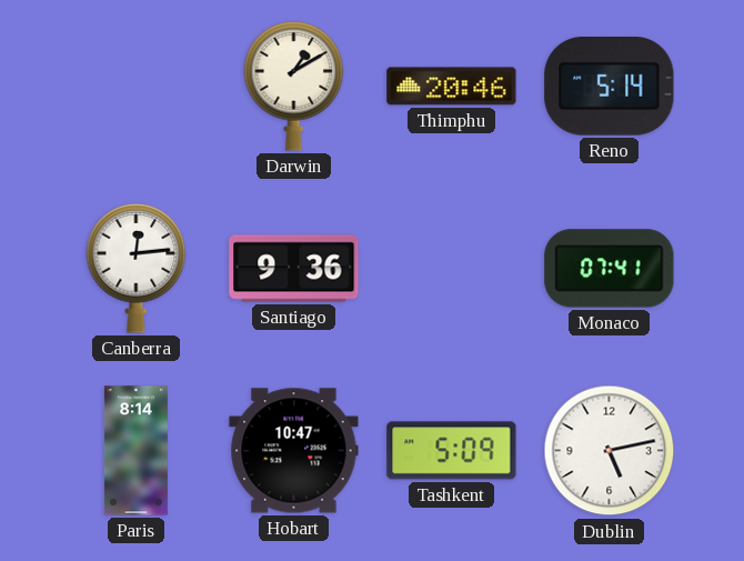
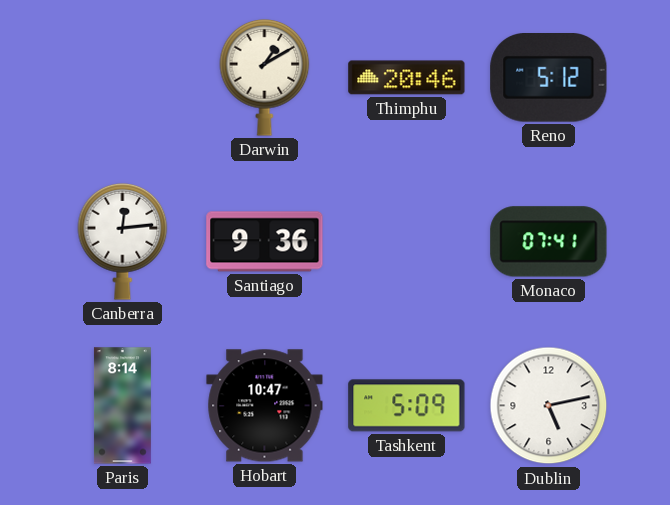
Reno: 5:14 -> 5:12 (549, 78)
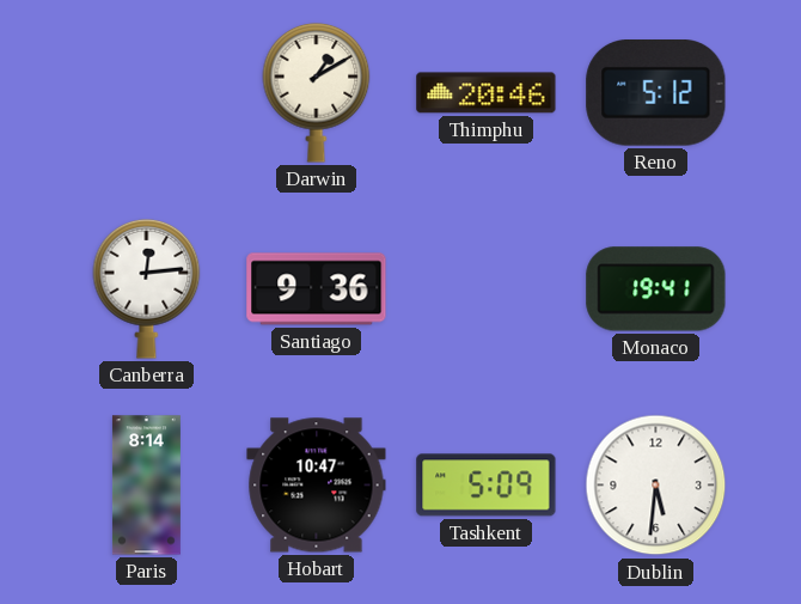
Monaco: 07:41 -> 19:41 (656, 289)
Dublin: 5:13 -> 5:31 (656, 486)
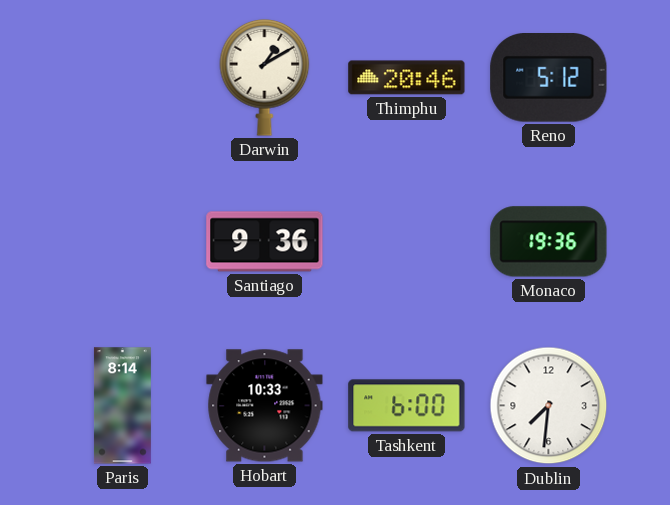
Canberra: 12:14 -> none (147, 288)
Monaco: 19:41 -> 19:36 (549, 242)
Hobart: 10:47 -> 10:33 (265, 406)
Tashkent: 5:09 -> 6:00 (407, 406)
Dublin: 5:31 -> 7:31 (549, 406)
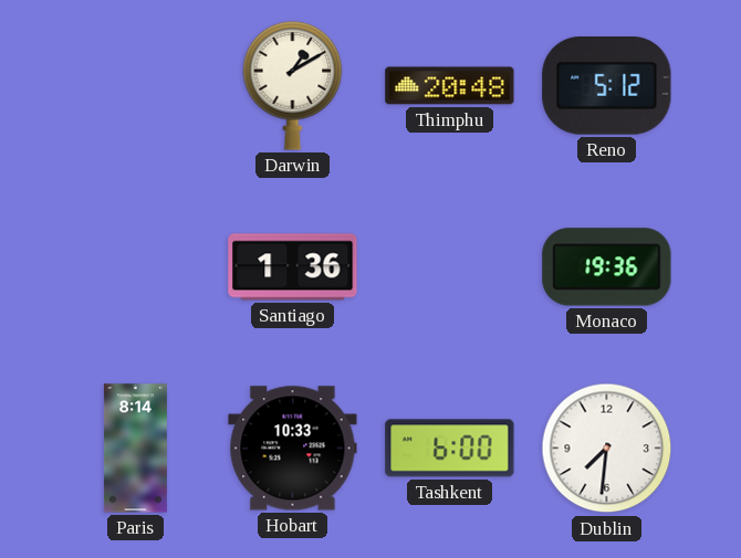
Thimphu: 20:46 -> 20:48 (450, 86)
Santiago: 9:36 -> 1:36 (293, 267)
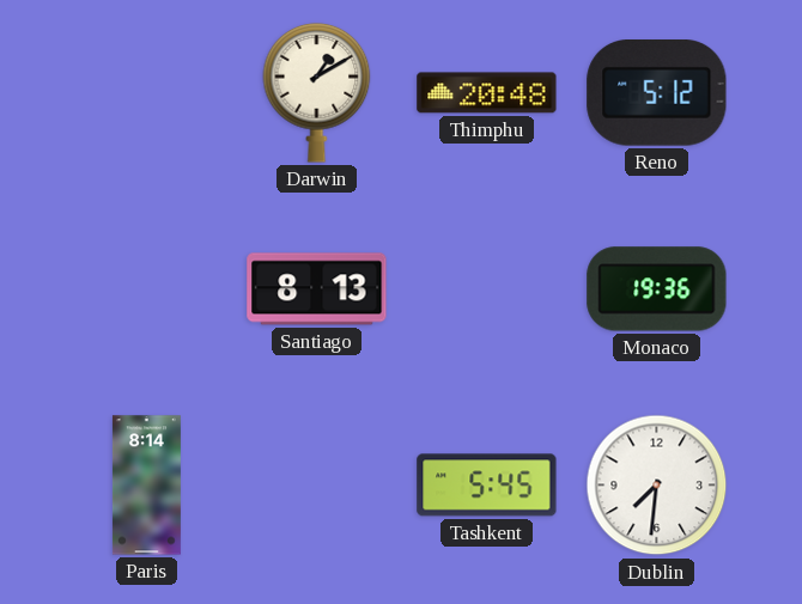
Santiago: 1:36 -> 8:13 (317, 289)
Hobart: 10:33 -> none (293, 449)
Tashkent: 6:00 -> 5:45 (487, 486)
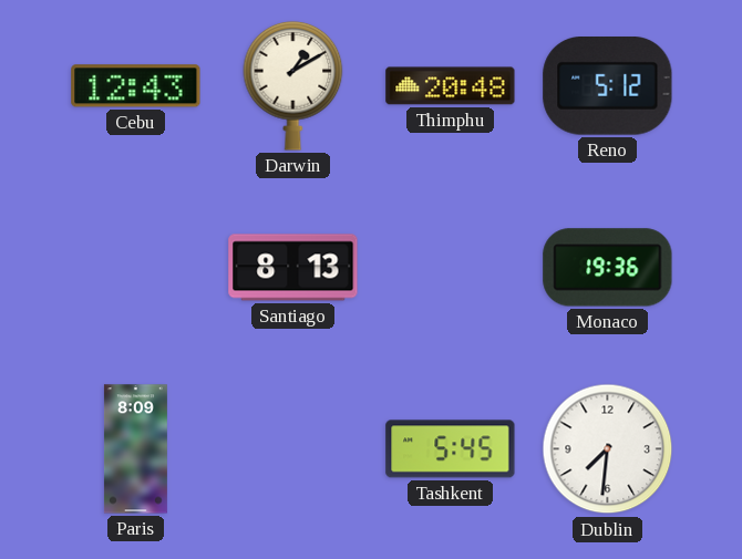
Cebu: none -> 12:43 (136, 86)
Paris: 8:14 -> 8:09 (135, 449)
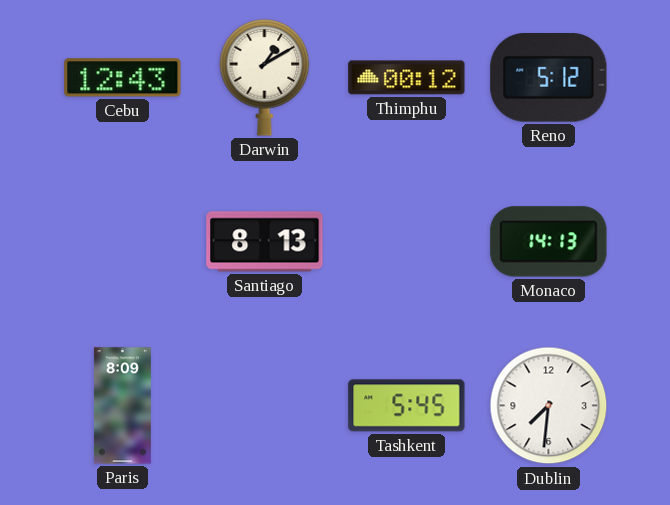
Thimphu: 20:48 -> 00:12 (407, 78)
Monaco: 19:36 -> 14:13 (549, 242)
